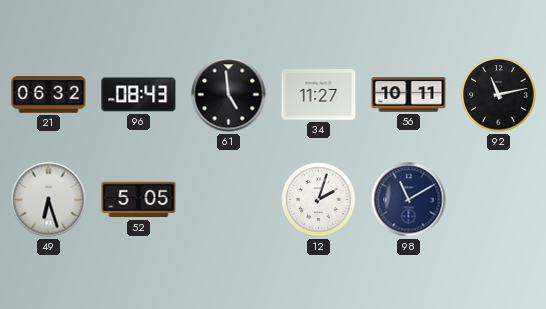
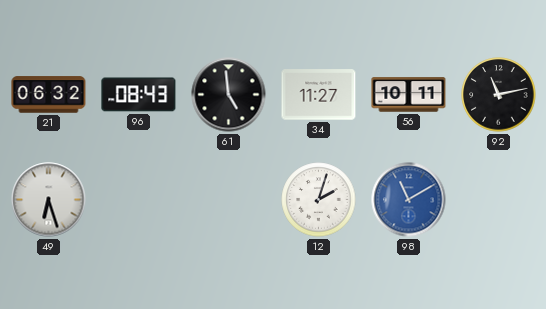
52: 5:05 -> none (139, 200)
98 dial: navy -> blue (409, 200)
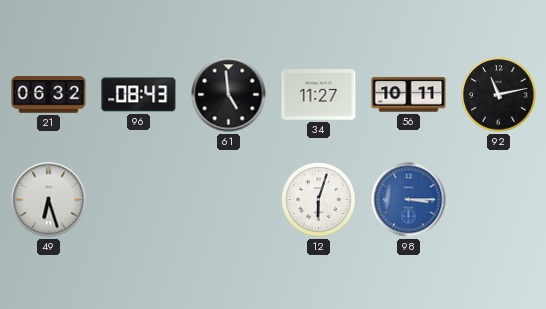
12: 2:03 -> 6:03 (319, 200)
98: 11:10 -> 3:15 (409, 200)
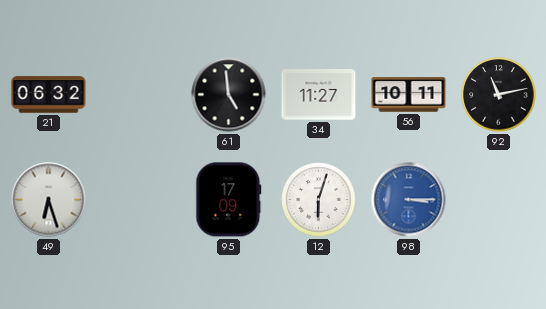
96: 08:43 -> none (139, 95)
95: none -> 17:09 (229, 200)
